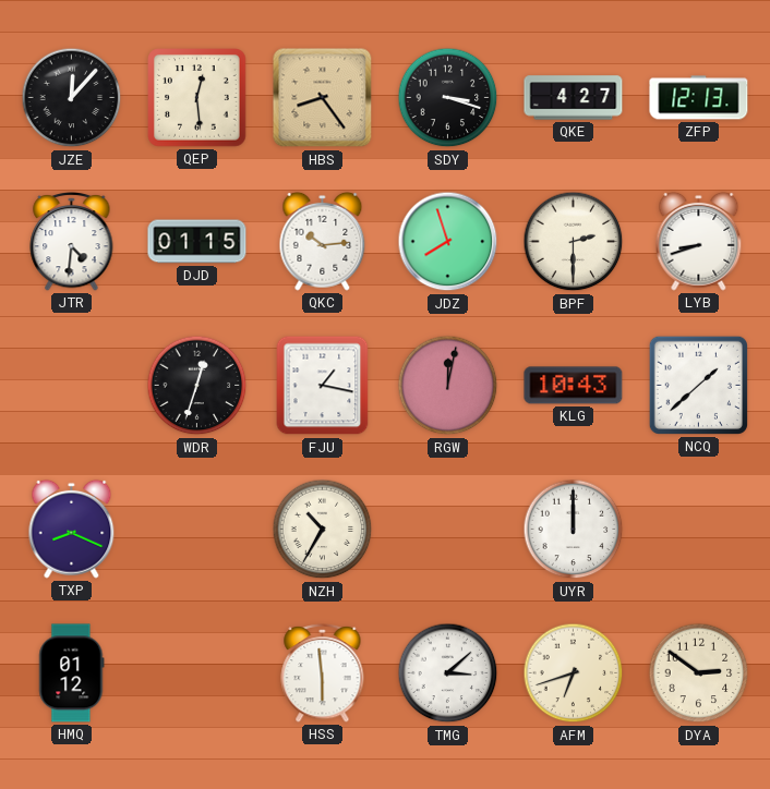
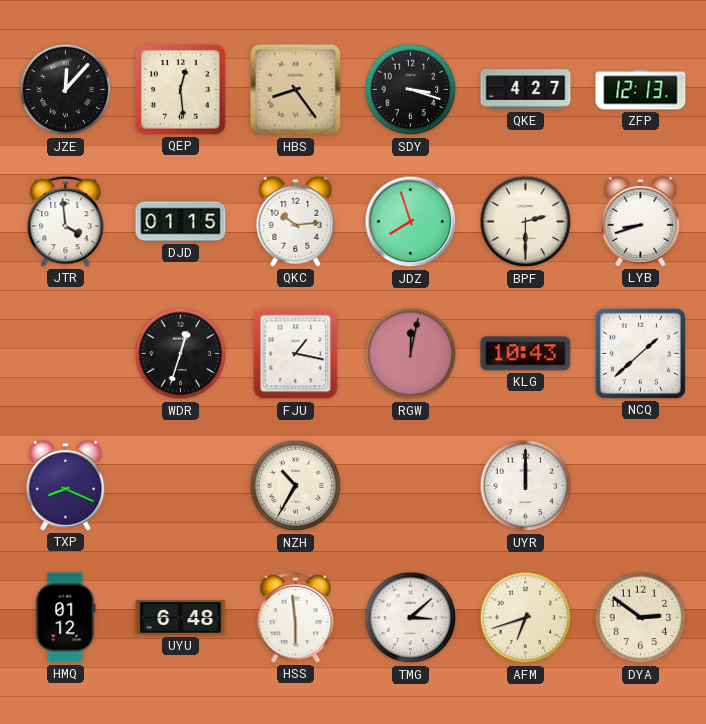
JTR: 4:31 -> 3:59 (66, 221)
UYU: none -> 6:48 (181, 618)
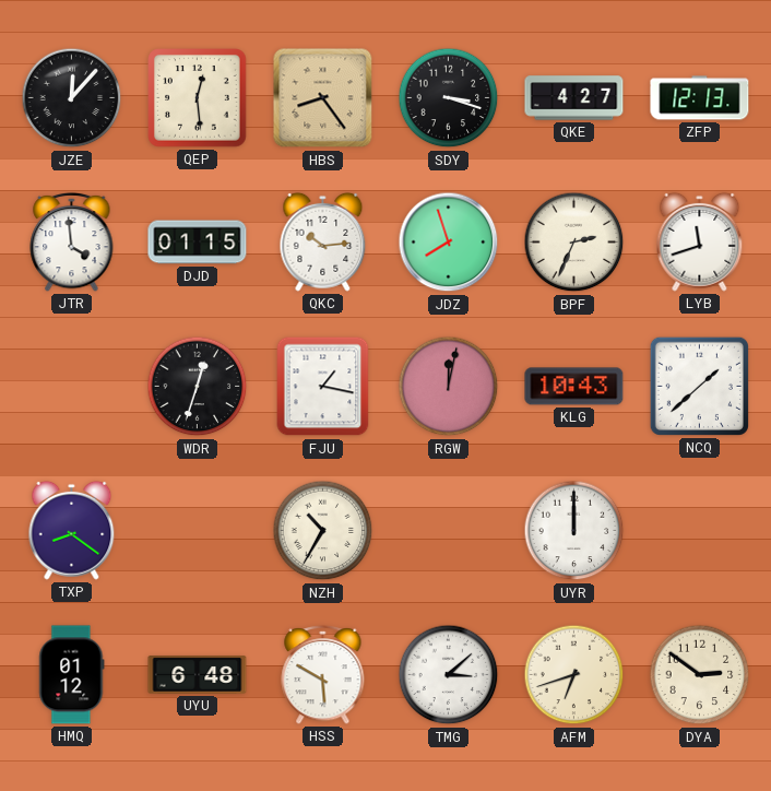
BPF: 2:30 -> 2:34 (574, 243)
LYB: 8:42 -> 11:42 (700, 241)
TXP: 8:19 -> 8:21 (72, 530)
HSS: 5:59 -> 5:50 (323, 674)
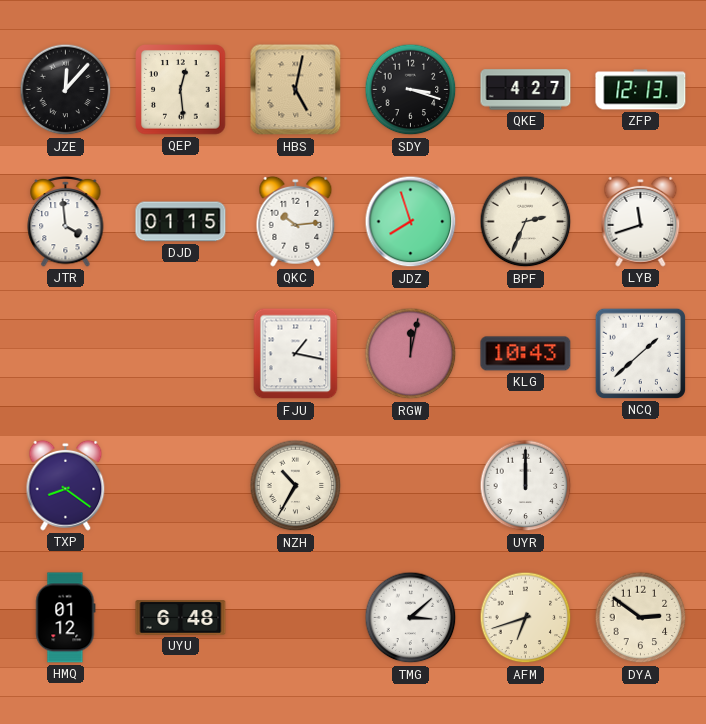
HBS: 8:24 -> 5:02 (296, 90)
WDR: 12:33 -> none (198, 387)
HSS: 5:50 -> none (323, 674)
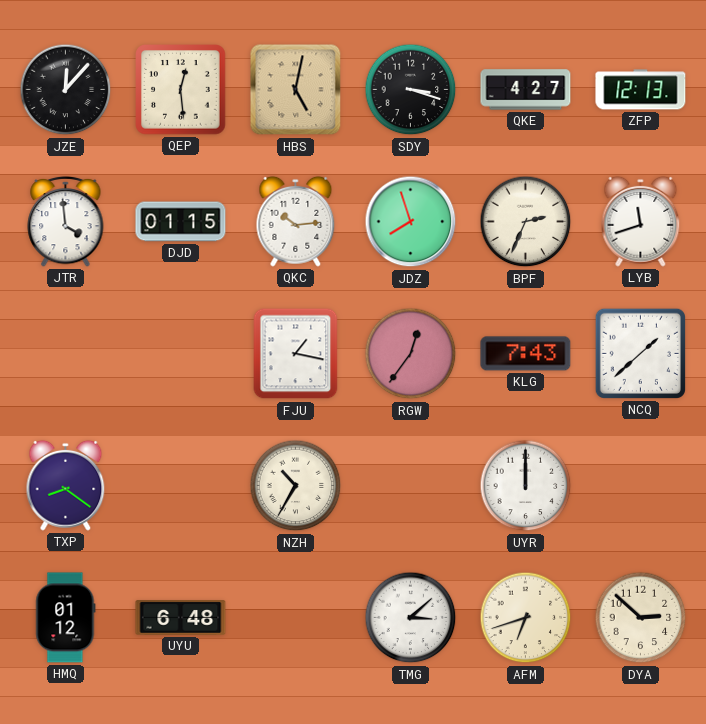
RGW: 12:02 -> 12:36 (411, 354)
KLG: 10:43 -> 7:43 (526, 354)
DYA: 2:51 -> 2:52 (641, 618)
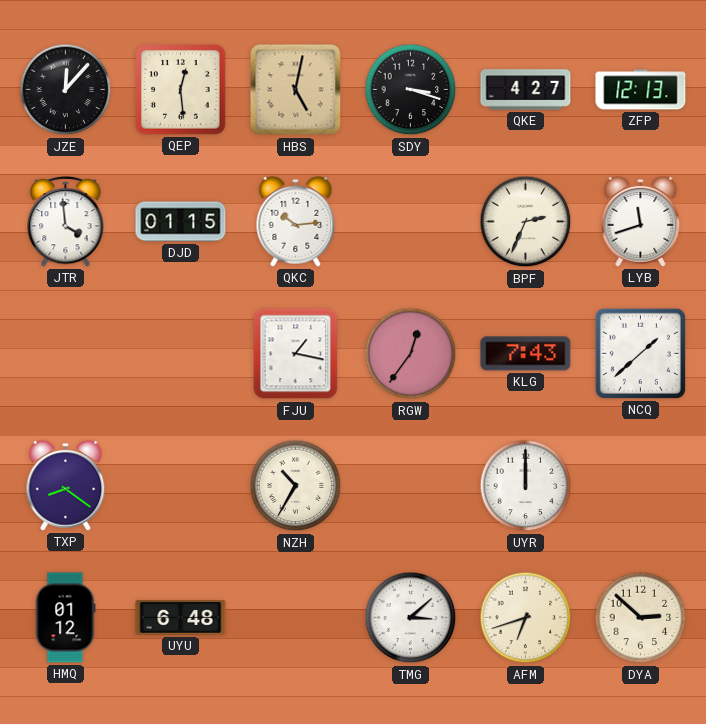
JDZ: 7:57 -> none (411, 222)
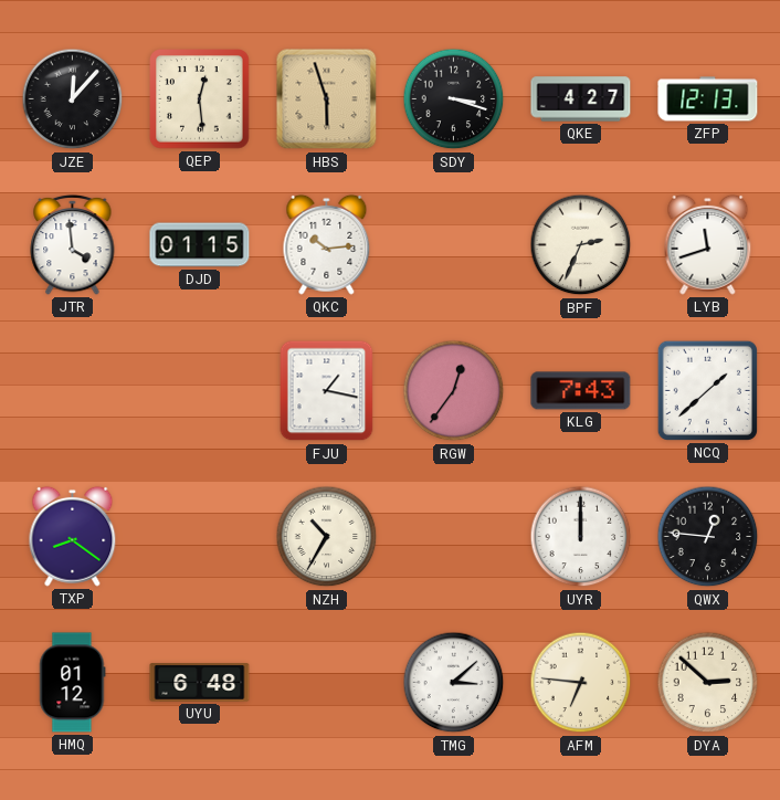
HBS: 5:02 -> 5:57 (327, 99)
QWX: none -> 12:46 (708, 537)
AFM: 6:42 -> 6:46 (581, 683)
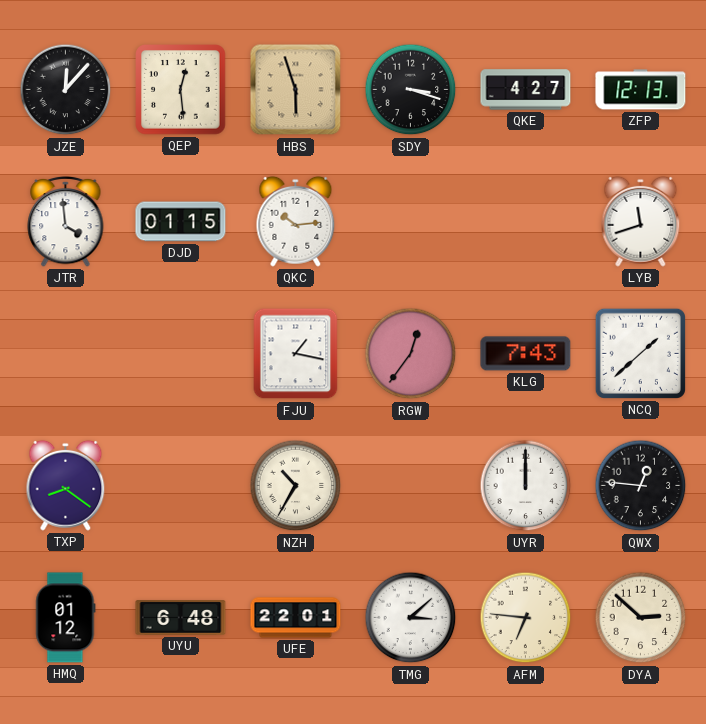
BPF: 2:34 -> none (581, 245)
UFE: none -> 22:01 (296, 618)
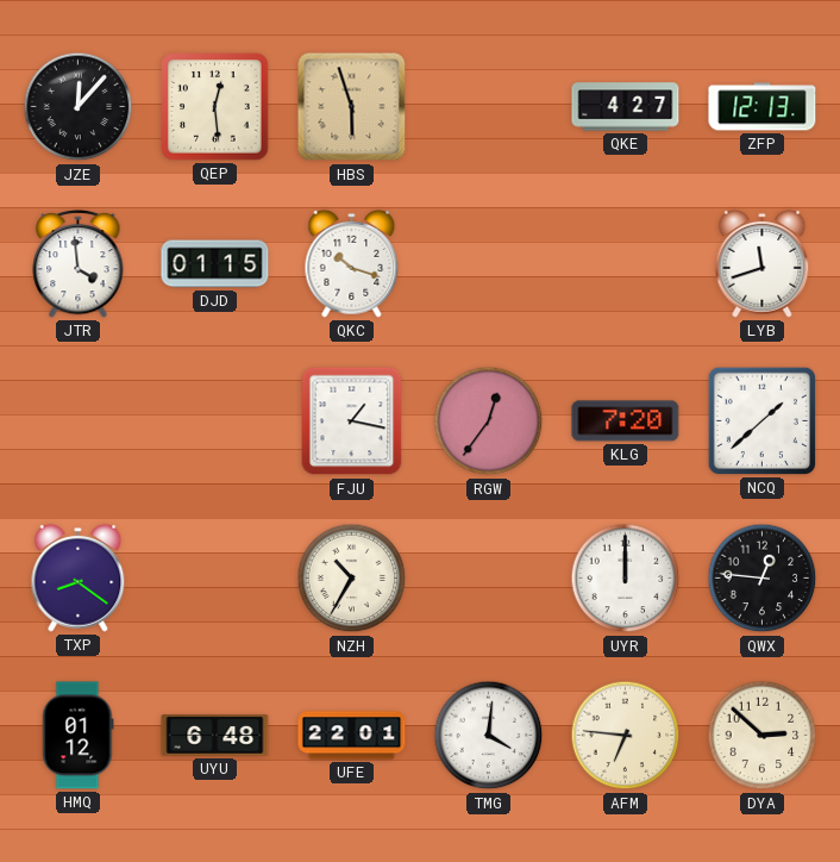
SDY: 3:18 -> none (411, 90)
QKC: 10:14 -> 10:18 (352, 263)
KLG: 7:43 -> 7:20 (626, 421)
TMG: 3:08 -> 4:01 (489, 736)
